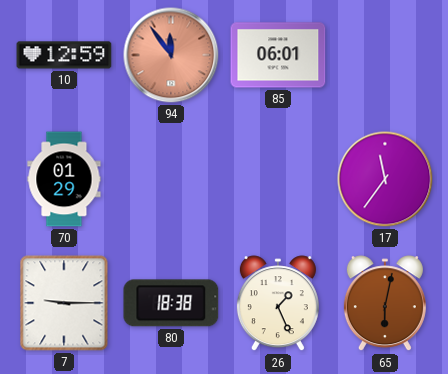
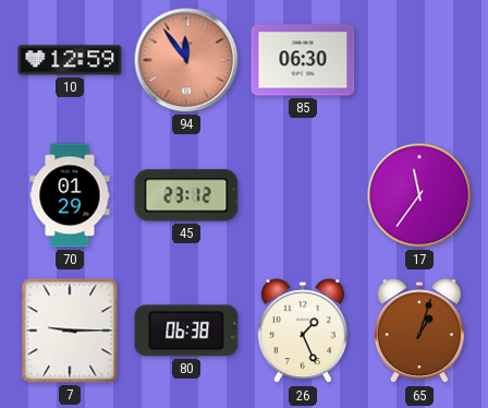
85: 06:01 -> 06:30 (303, 60)
45: none -> 23:12 (186, 195)
80: 18:38 -> 06:38 (186, 331)
65: 6:02 -> 1:03 (419, 332)
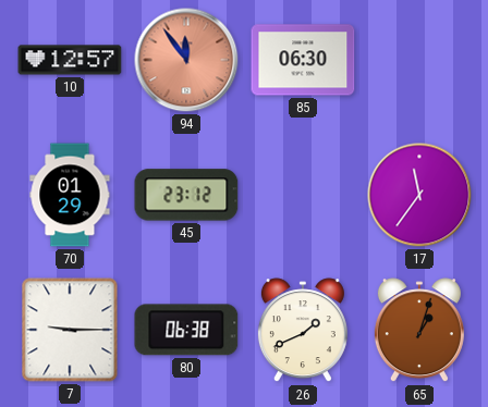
10: 12:59 -> 12:57 (70, 60)
26: 1:26 -> 1:41 (303, 331)
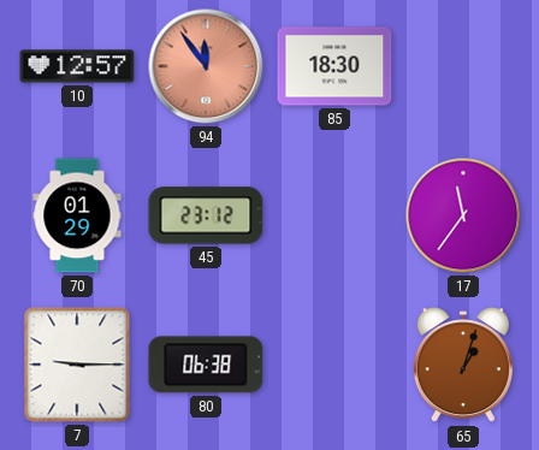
85: 06:30 -> 18:30 (334, 66)
26: 1:41 -> none (303, 331)
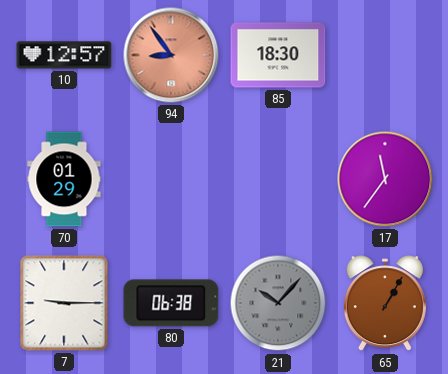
94: 11:54 -> 8:54 (171, 55)
45: 23:12 -> none (206, 215)
21: none -> 10:07 (278, 303)
65: 1:03 -> 1:05 (385, 304)
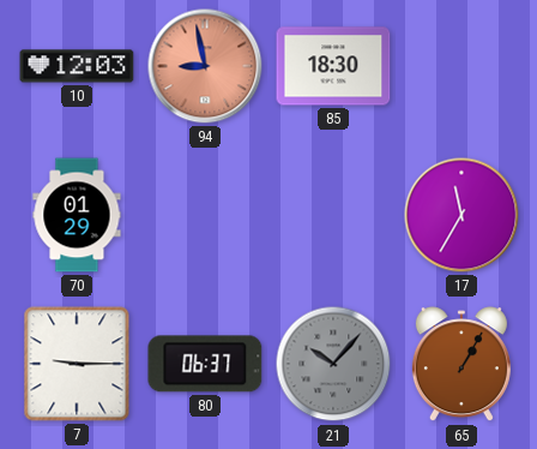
10: 12:57 -> 12:03 (77, 66)
94: 8:54 -> 8:58 (205, 66)
17: 11:36 -> 11:35 (461, 215)
80: 06:38 -> 06:37 (205, 364)
